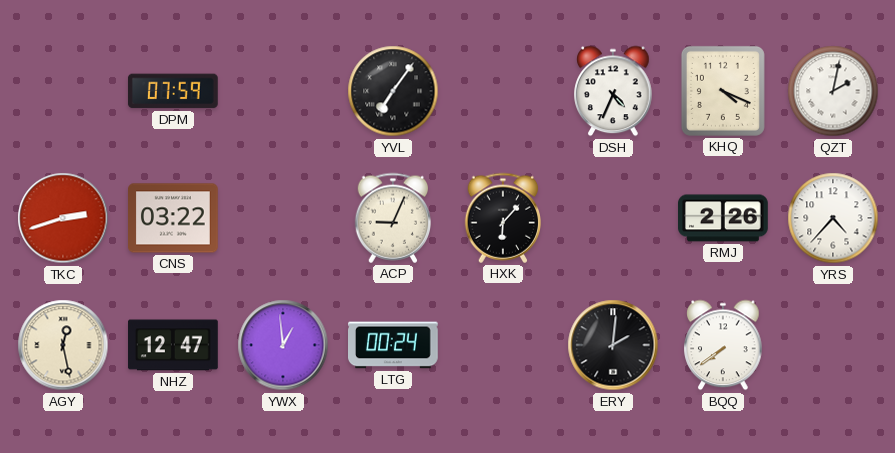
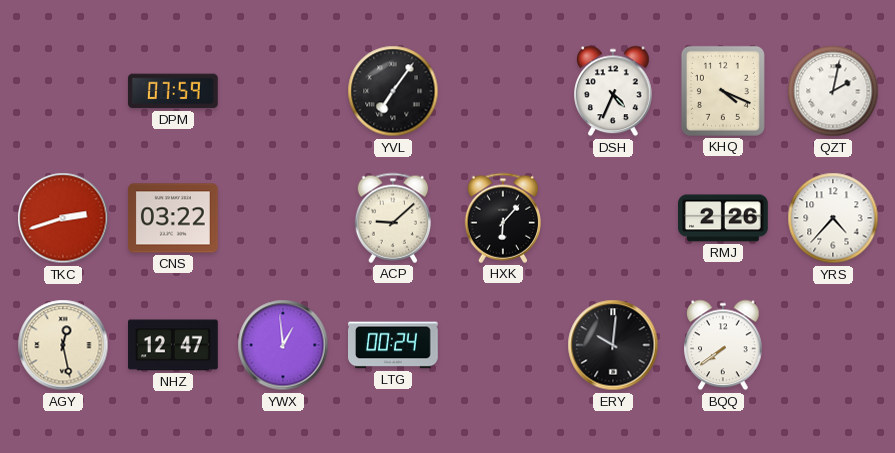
ACP: 9:04 -> 9:08 (392, 218)
ERY: 2:01 -> 10:01 (613, 345)
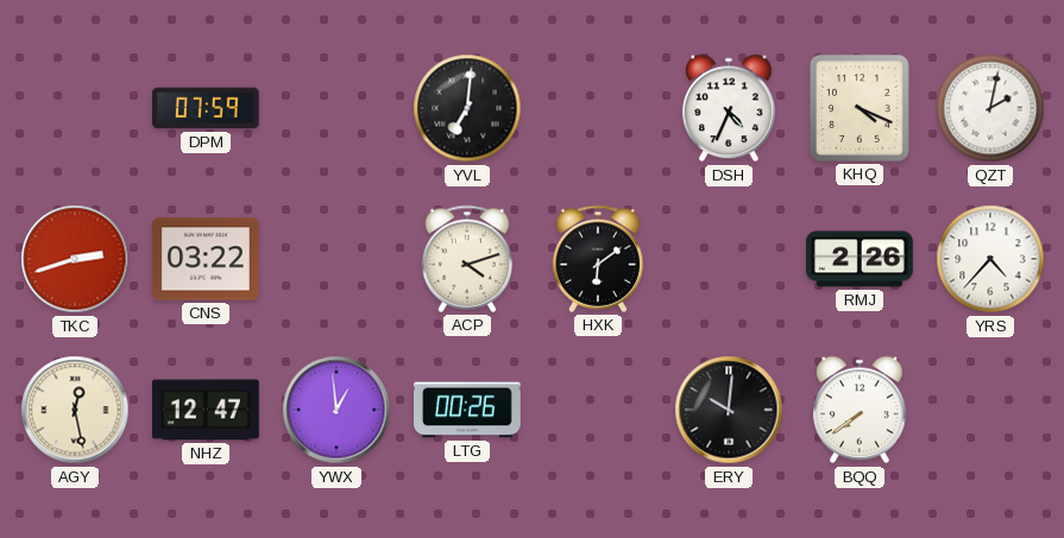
YVL: 7:06 -> 7:01 (467, 108)
ACP: 9:08 -> 4:12 (466, 259)
HXK: 6:07 -> 6:09 (597, 259)
LTG: 00:24 -> 00:26 (468, 410)
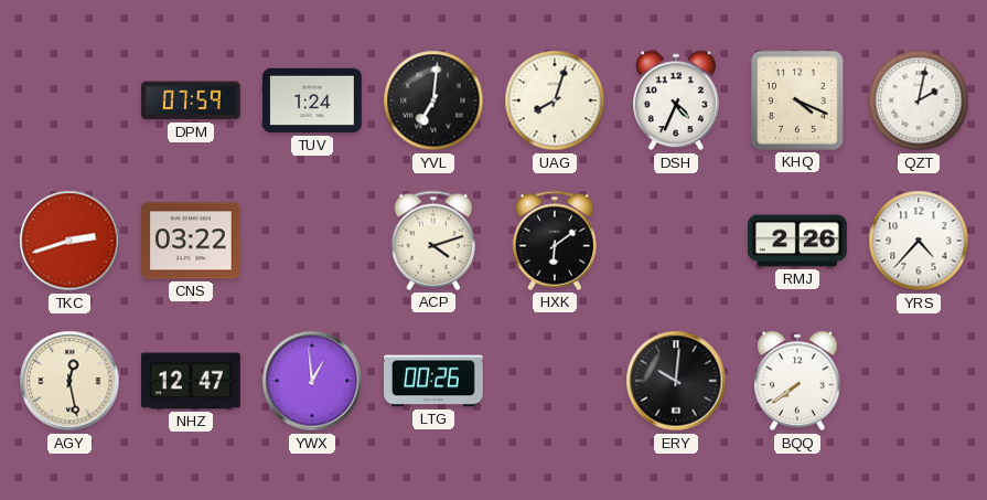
TUV: none -> 1:24 (313, 100)
UAG: none -> 8:03 (555, 100)
